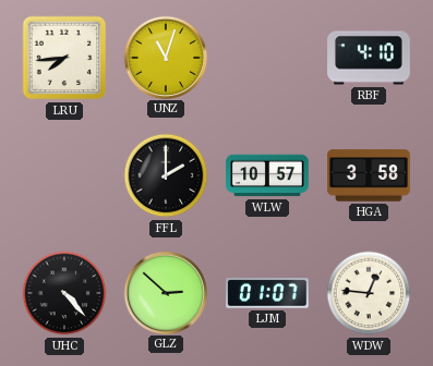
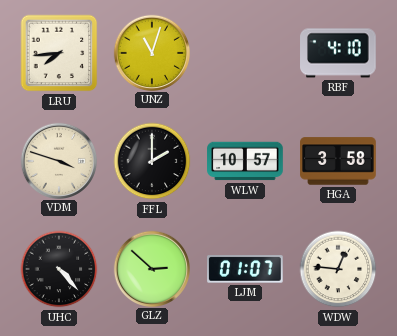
VDM: none -> 3:48 (58, 160)
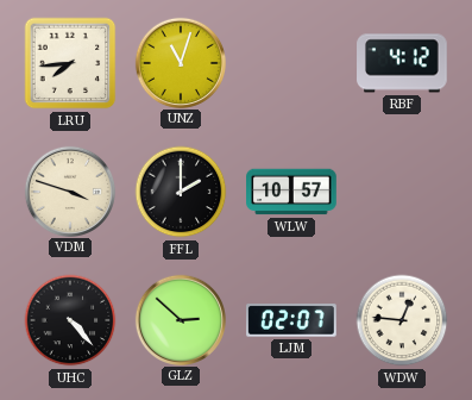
RBF: 4:10 -> 4:12 (402, 63)
HGA: 3:58 -> none (338, 161)
LJM: 01:07 -> 02:07 (291, 320)
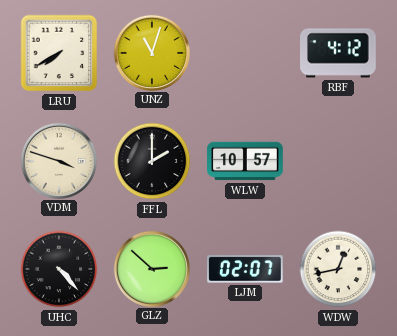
LRU: 7:44 -> 7:40 (59, 53)
WDW: 12:46 -> 12:43 (338, 269)
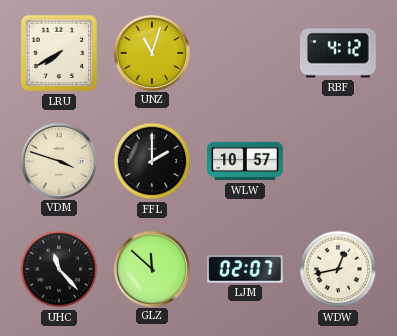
UHC: 4:23 -> 11:23 (59, 269)
GLZ: 2:52 -> 11:52 (151, 268)
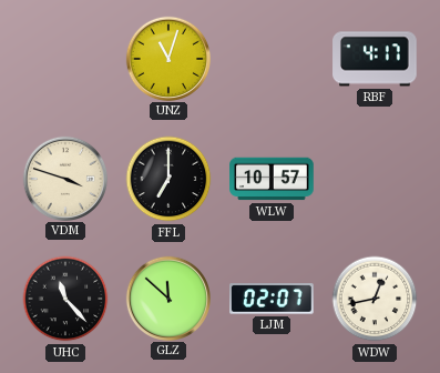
LRU: 7:40 -> none (59, 53)
RBF: 4:12 -> 4:17 (375, 59)
FFL: 2:00 -> 7:00 (168, 179)
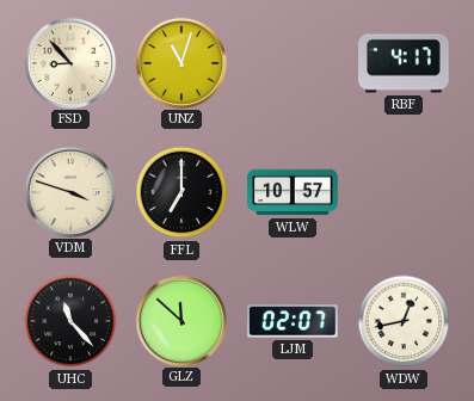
FSD: none -> 8:53 (69, 62)
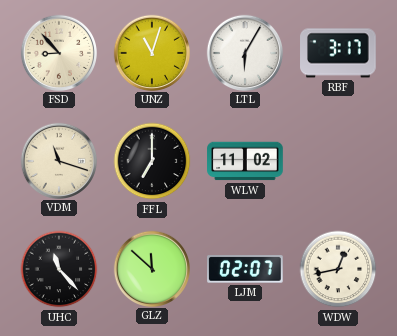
LTL: none -> 6:05 (244, 52)
RBF: 4:17 -> 3:17 (338, 53)
VDM: 3:48 -> 11:18 (58, 160)
WLW: 10:57 -> 11:02 (245, 161)
